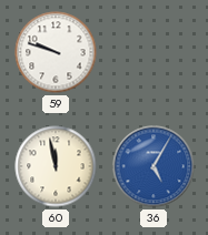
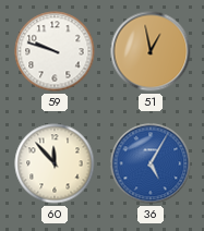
51: none -> 12:58 (151, 51)
60: 11:58 -> 11:53 (55, 163)
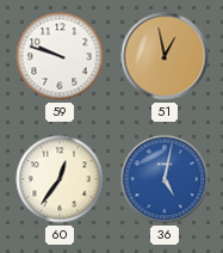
60: 11:53 -> 12:36 (60, 179)
36: 5:05 -> 5:02 (165, 179)
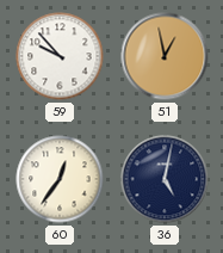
59: 9:48 -> 9:53 (60, 56)
36 dial: blue -> navy (165, 179)
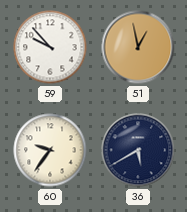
60: 12:36 -> 9:36 (50, 150)
36: 5:02 -> 5:40 (138, 150)
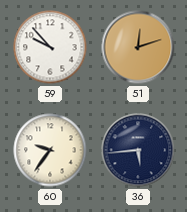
51: 12:58 -> 12:12 (138, 47)
36: 5:40 -> 5:44 (138, 150)
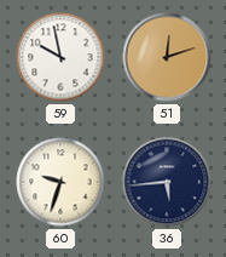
59: 9:53 -> 9:58 (60, 57)
60: 9:36 -> 9:33 (60, 182)
